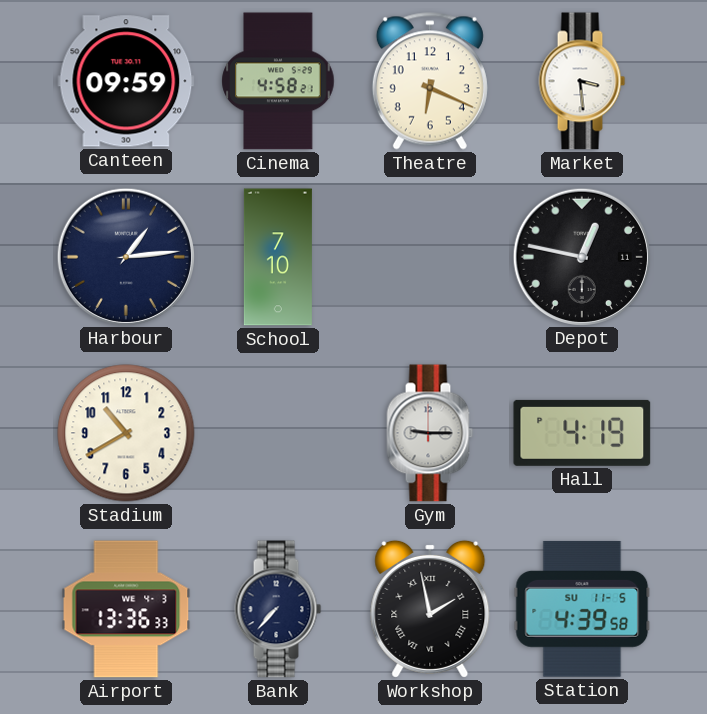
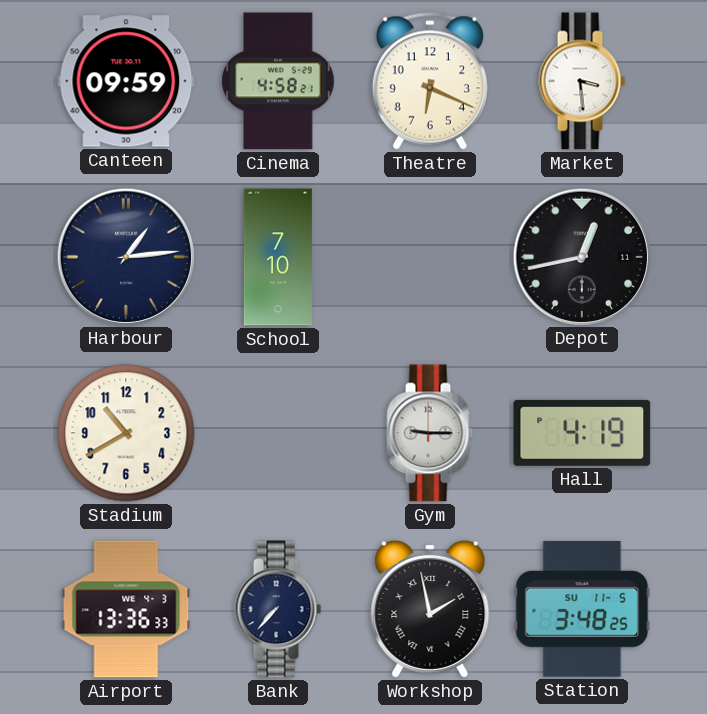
Depot: 12:47 -> 12:43 (581, 256)
Station: 4:39 -> 3:48 (582, 609)
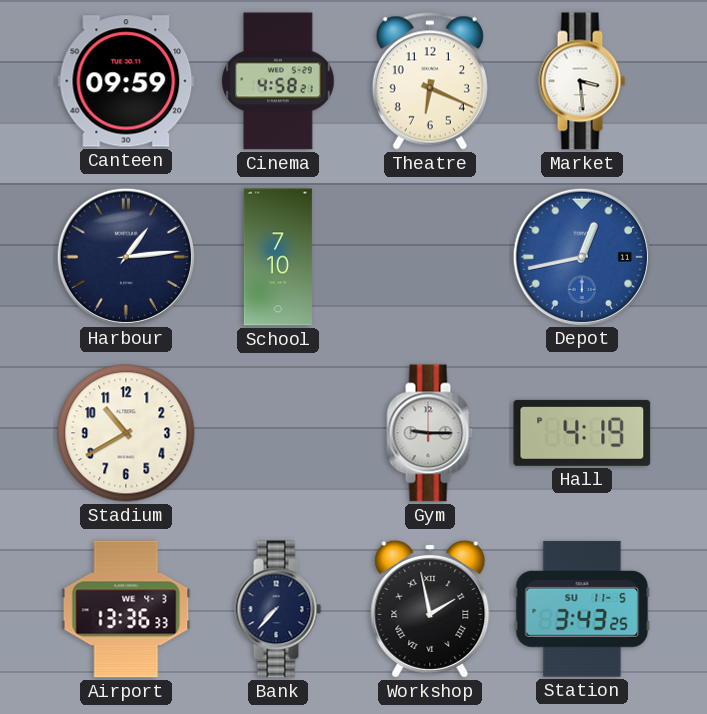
Depot dial: black -> blue (581, 256)
Station: 3:48 -> 3:43 (582, 609)
